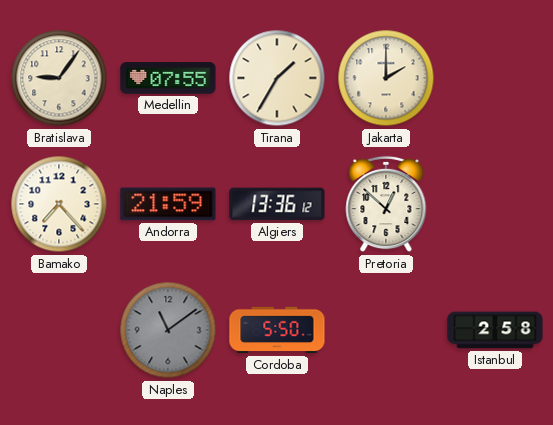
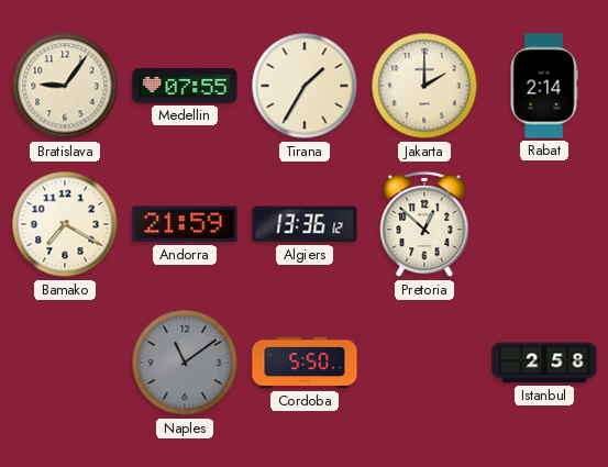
Rabat: none -> 2:14 (544, 86)
Bamako: 7:23 -> 7:20 (65, 224)
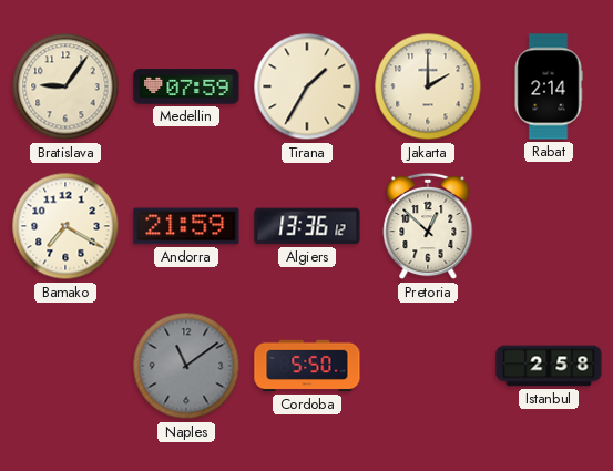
Medellin: 07:55 -> 07:59 (186, 86)
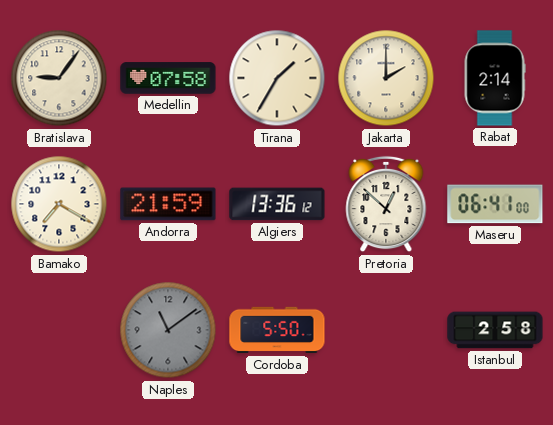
Medellin: 07:59 -> 07:58 (168, 78)
Maseru: none -> 06:41 (495, 204)
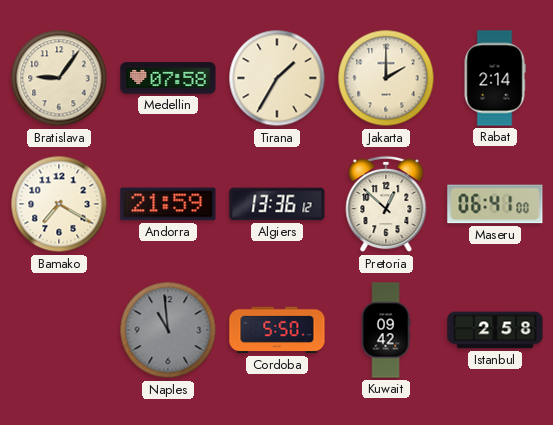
Naples: 11:09 -> 10:59 (168, 330)
Kuwait: none -> 09:42 (386, 330)
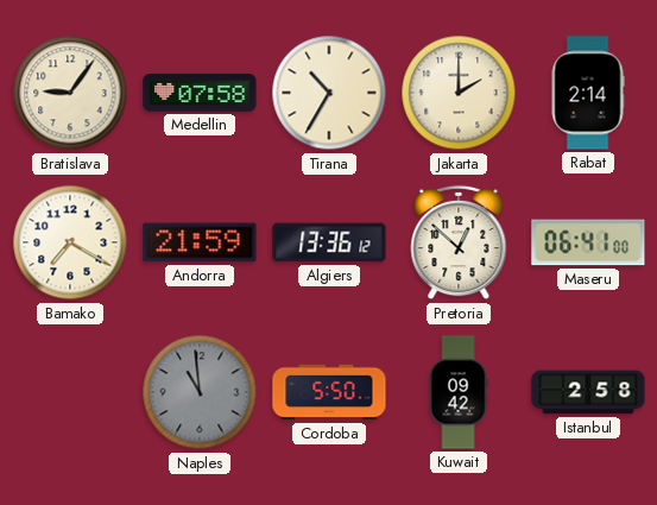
Tirana: 1:35 -> 10:35 (329, 93)
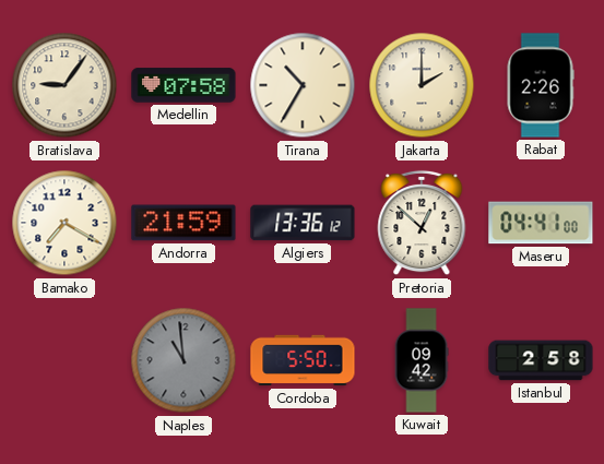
Rabat: 2:14 -> 2:26 (541, 85)
Maseru: 06:41 -> 04:41 (541, 223)
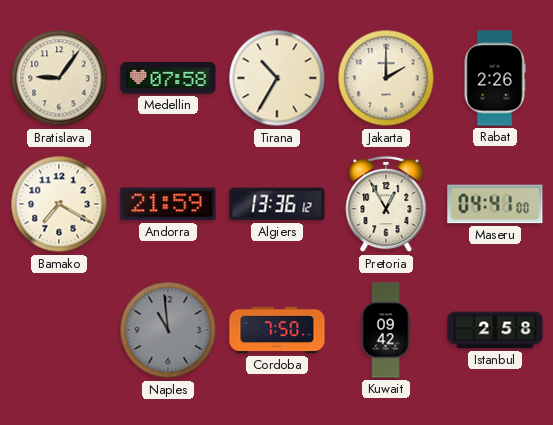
Pretoria: 12:52 -> 12:55 (386, 204)
Cordoba: 5:50 -> 7:50 (277, 330)
